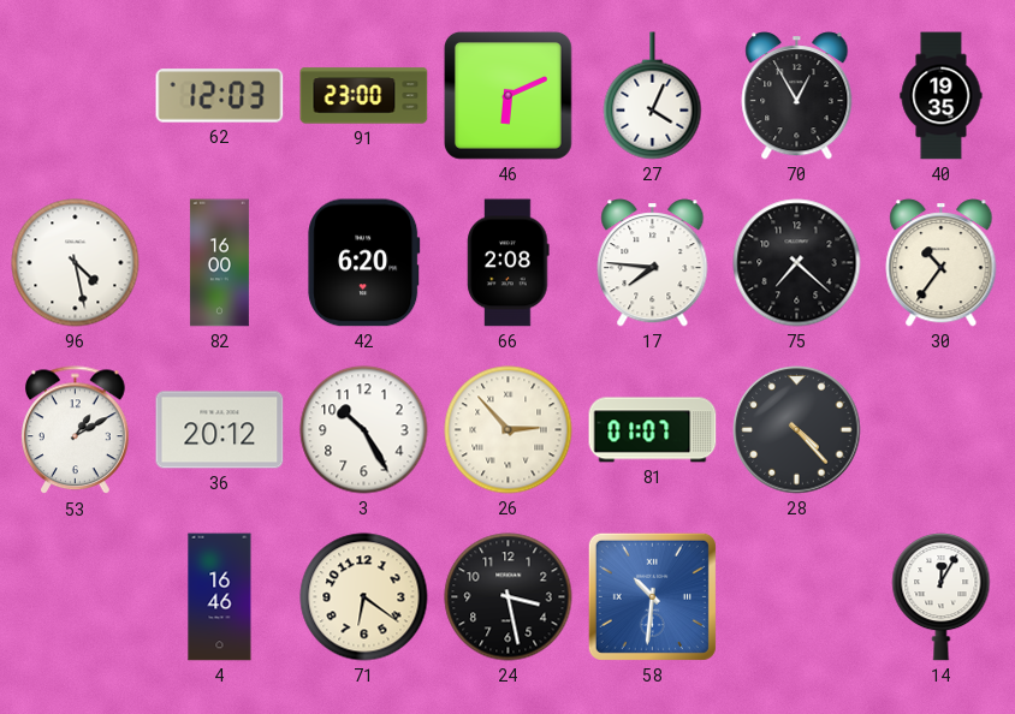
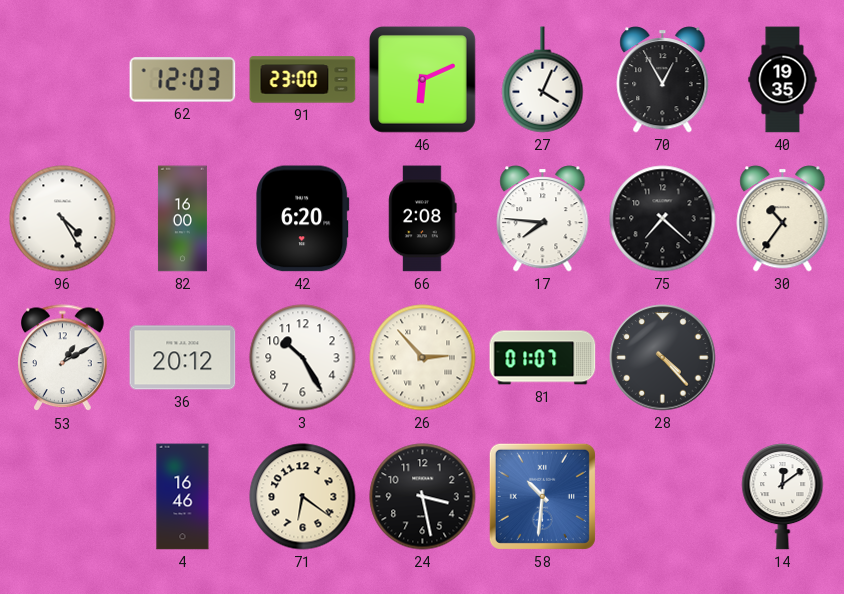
96: 4:28 -> 4:25 (63, 219)
14: 12:05 -> 12:09 (783, 497)
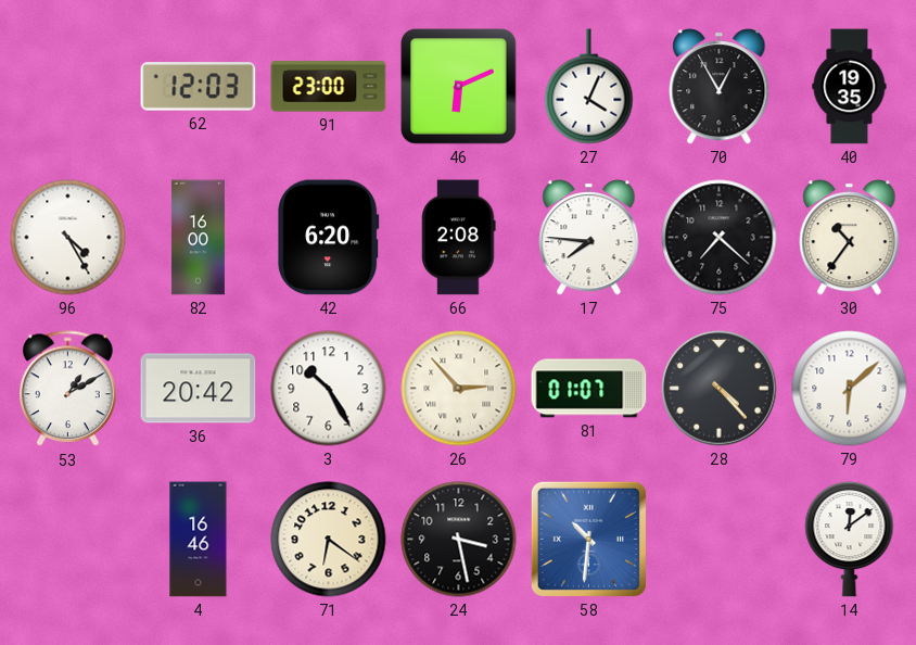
36: 20:12 -> 20:42 (199, 389)
79: none -> 6:08 (850, 389)
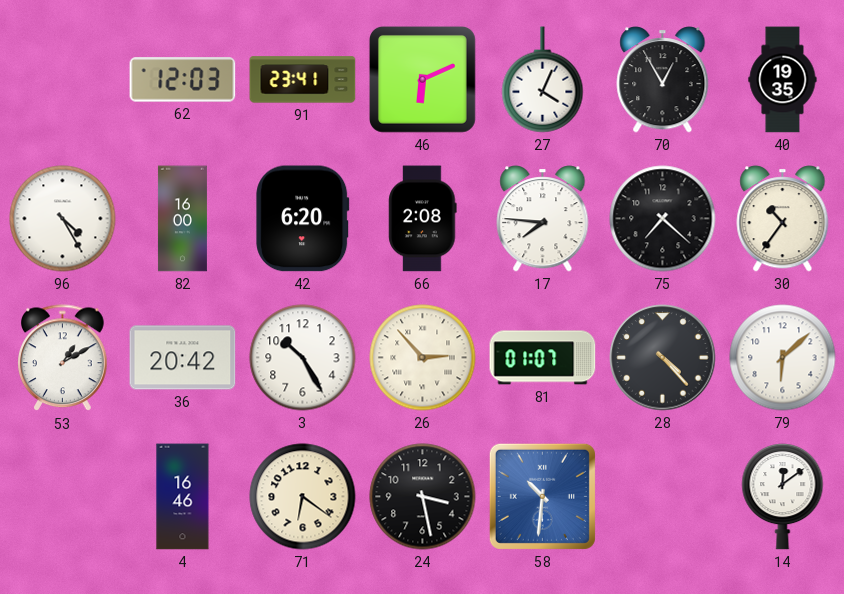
91: 23:00 -> 23:41 (303, 80)
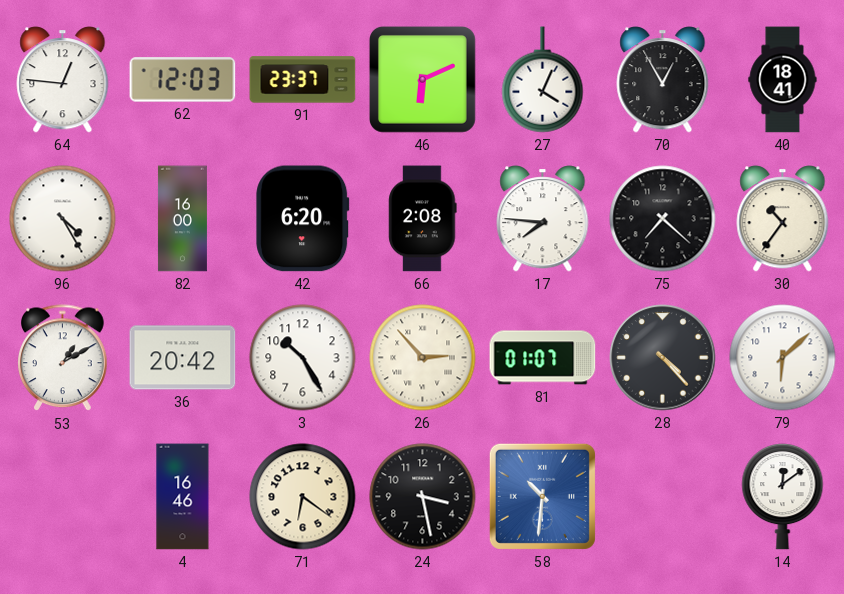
64: none -> 12:46 (63, 80)
91: 23:41 -> 23:37 (303, 80)
40: 19:35 -> 18:41 (783, 80)
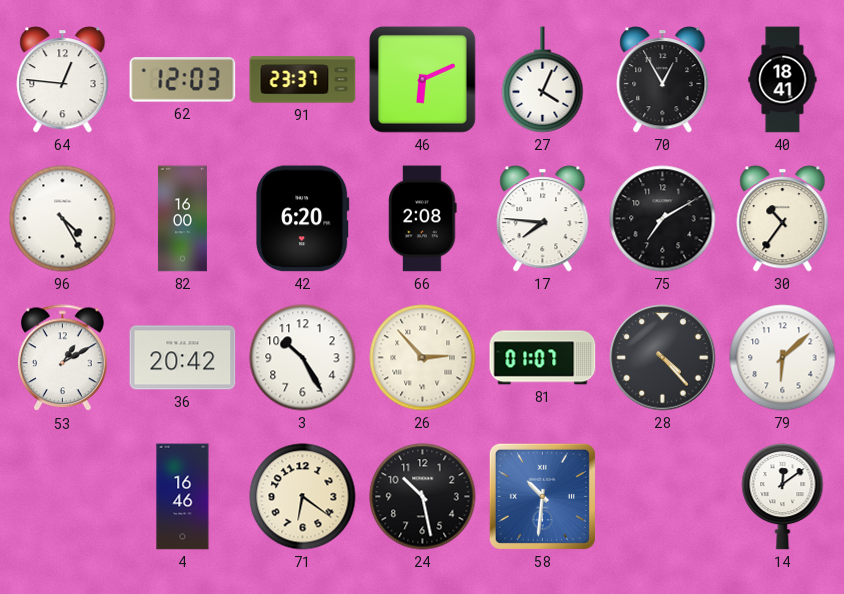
75: 7:22 -> 7:10 (663, 219)
24: 3:28 -> 10:28 (423, 497)
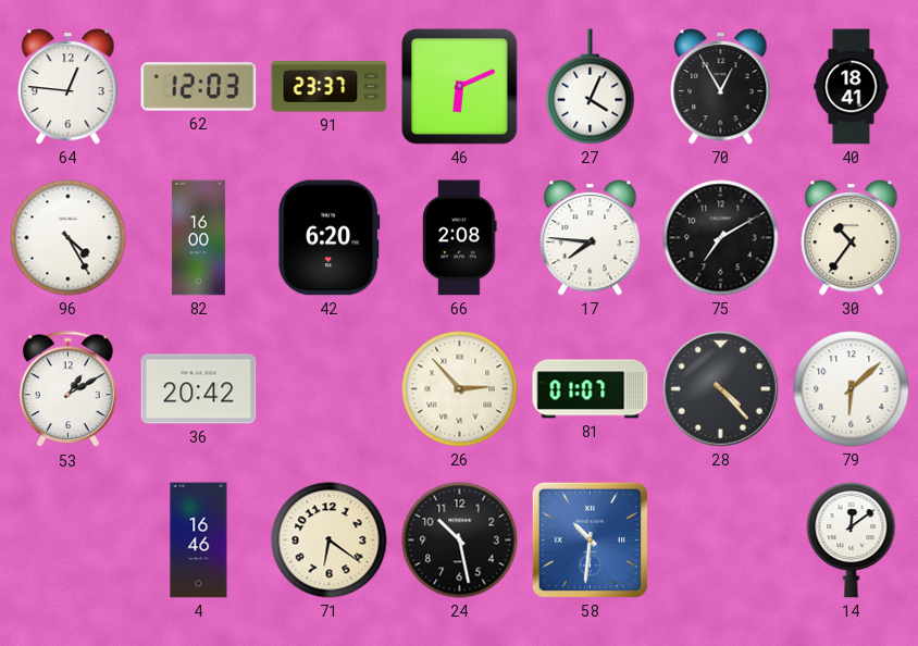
3: 10:25 -> none (303, 358)
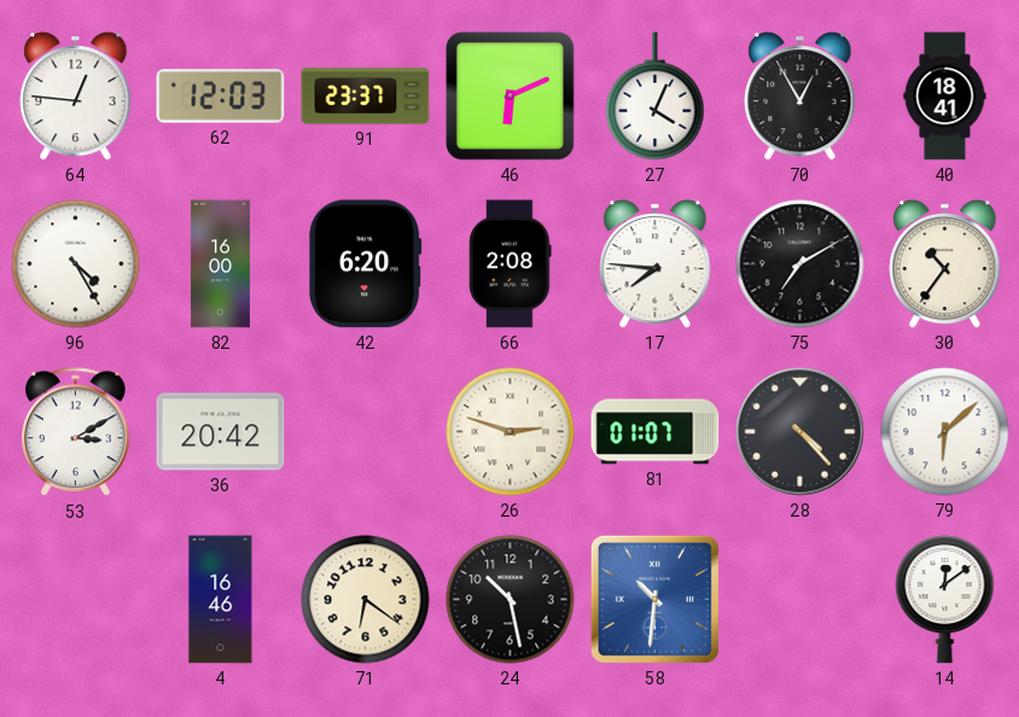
53: 1:10 -> 3:10 (76, 432)
26: 2:53 -> 2:48 (511, 432)
